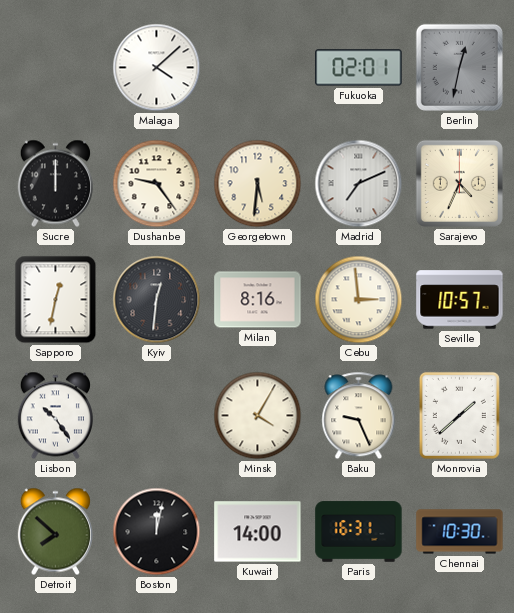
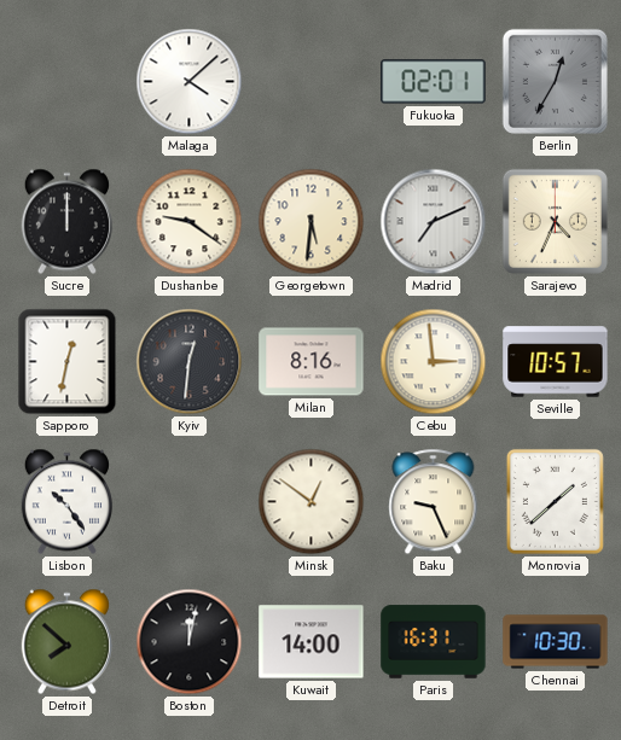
Berlin: 12:32 -> 12:35 (555, 81)
Dushanbe: 9:24 -> 9:21 (190, 222)
Minsk: 4:05 -> 12:51 (312, 502)
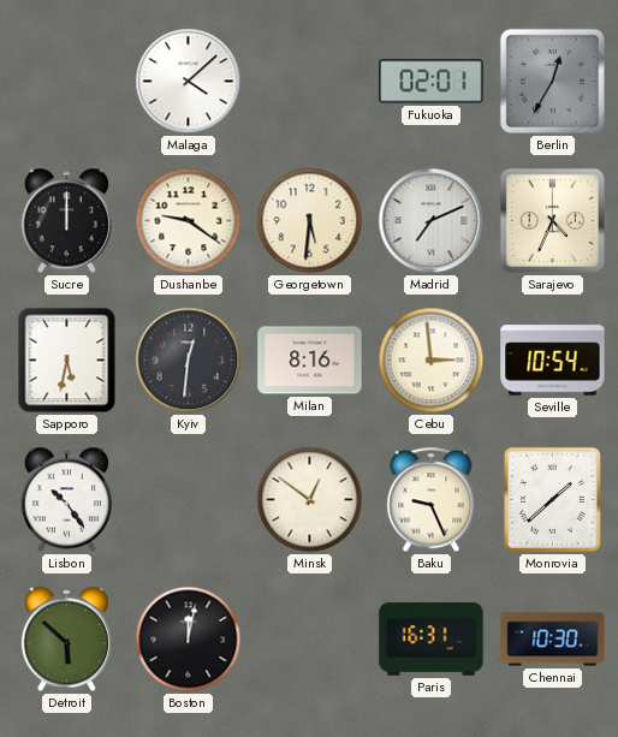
Sapporo: 12:32 -> 5:32 (67, 361)
Seville: 10:57 -> 10:54 (553, 361)
Detroit: 7:52 -> 5:52 (66, 640)
Kuwait: 14:00 -> none (312, 642)
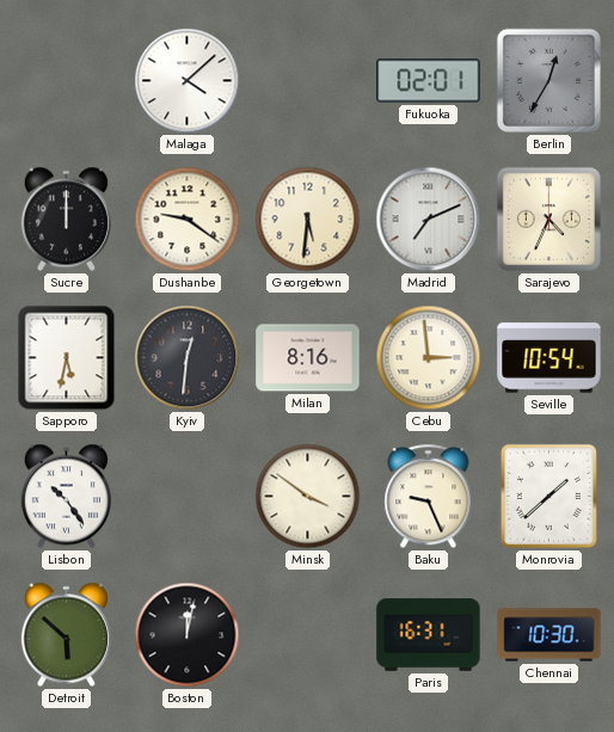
Minsk: 12:51 -> 3:51 (308, 497)
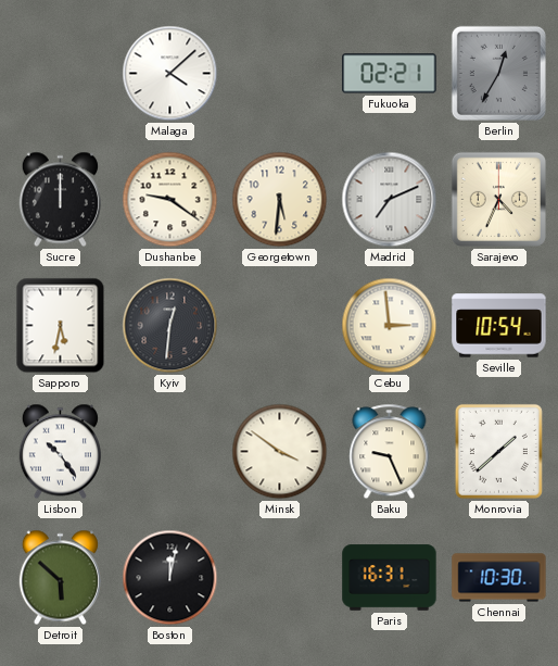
Fukuoka: 02:01 -> 02:21 (390, 74)
Milan: 8:16 -> none (308, 358)
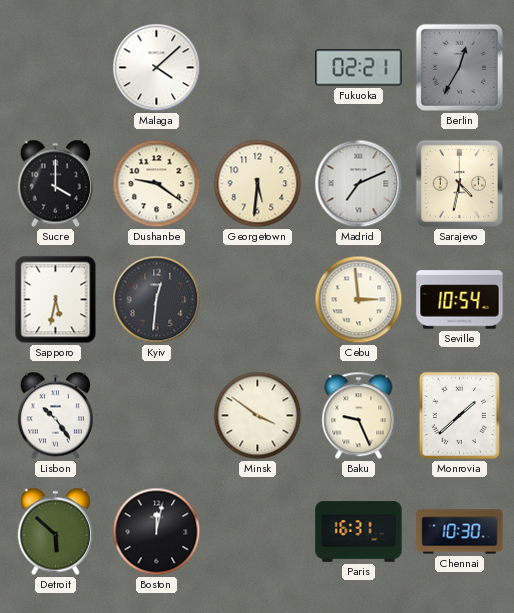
Sucre: 12:00 -> 4:00 (55, 184)
Sarajevo: 4:34 -> 4:32 (459, 183)
